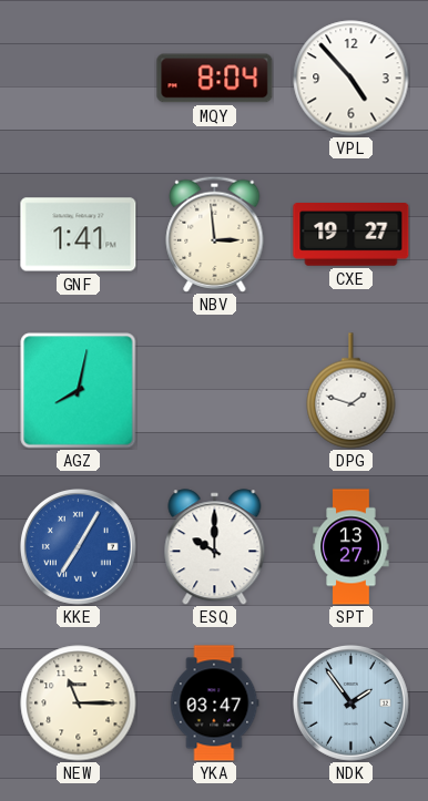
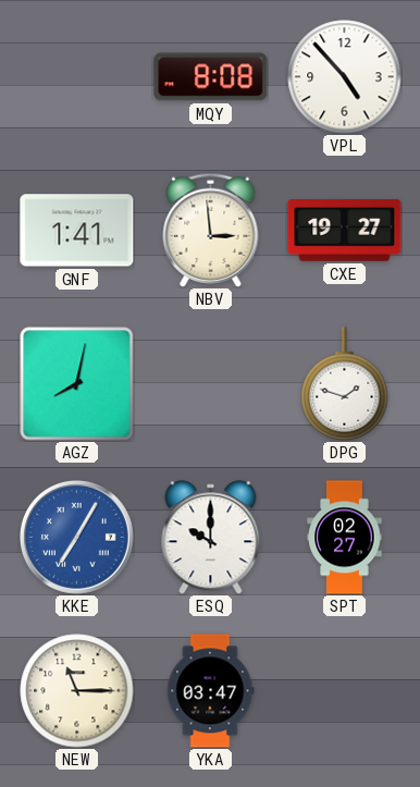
MQY: 8:04 -> 8:08 (211, 77)
SPT: 13:27 -> 02:27 (345, 538)
NDK: 1:54 -> none (350, 702)
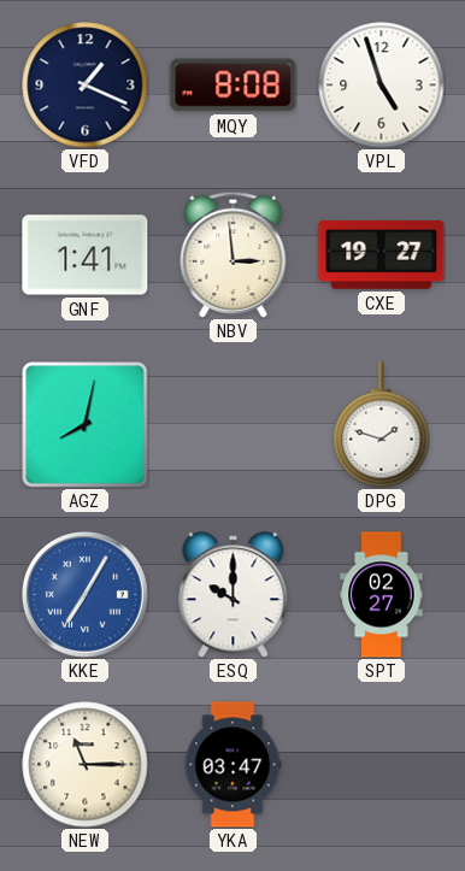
VFD: none -> 1:19 (86, 86)
VPL: 4:53 -> 4:57 (382, 86)
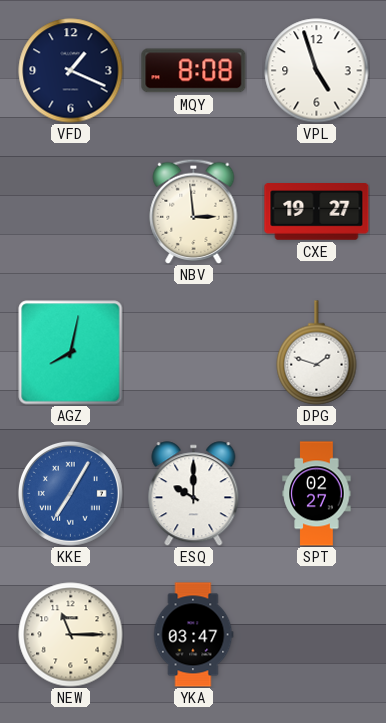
GNF: 1:41 -> none (86, 255)
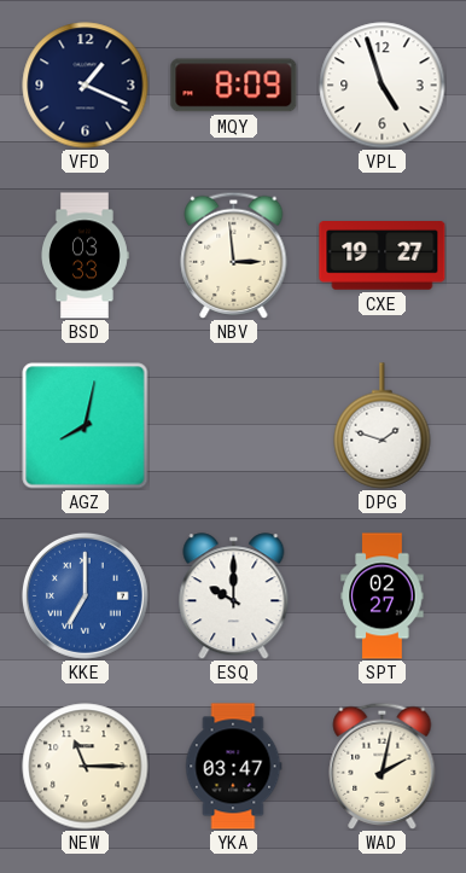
MQY: 8:08 -> 8:09 (234, 86)
BSD: none -> 03:33 (86, 256)
KKE: 7:05 -> 7:00 (85, 595)
WAD: none -> 2:02 (383, 766)
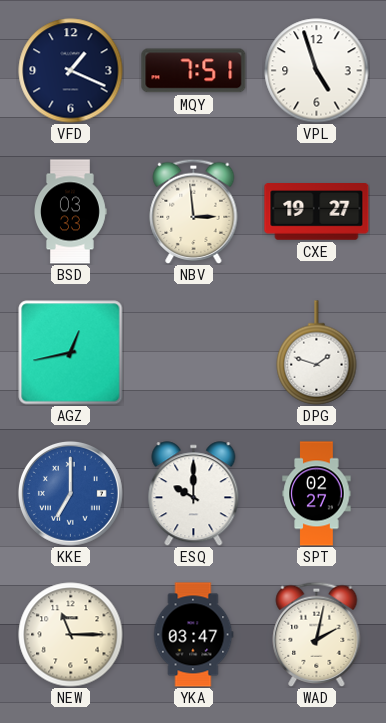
MQY: 8:09 -> 7:51 (194, 71)
AGZ: 8:02 -> 12:43 (71, 353)
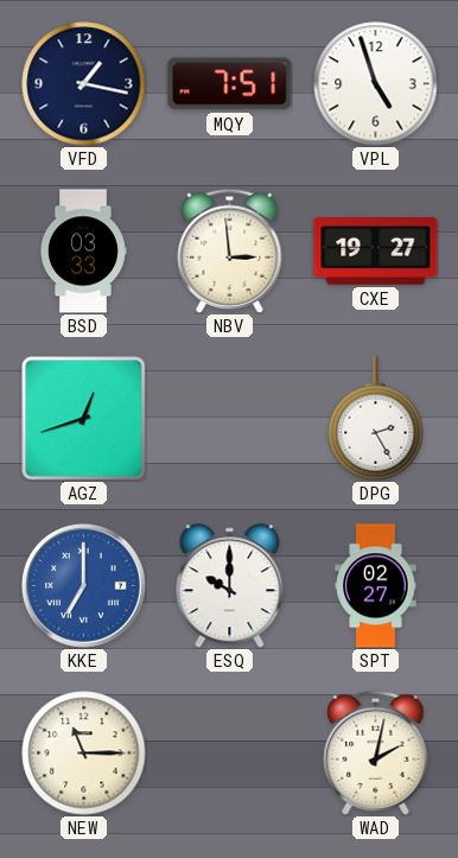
VFD: 1:19 -> 1:17 (84, 84)
AGZ: 12:43 -> 12:42 (84, 419)
DPG: 1:48 -> 2:25 (376, 419)
YKA: 03:47 -> none (194, 635)
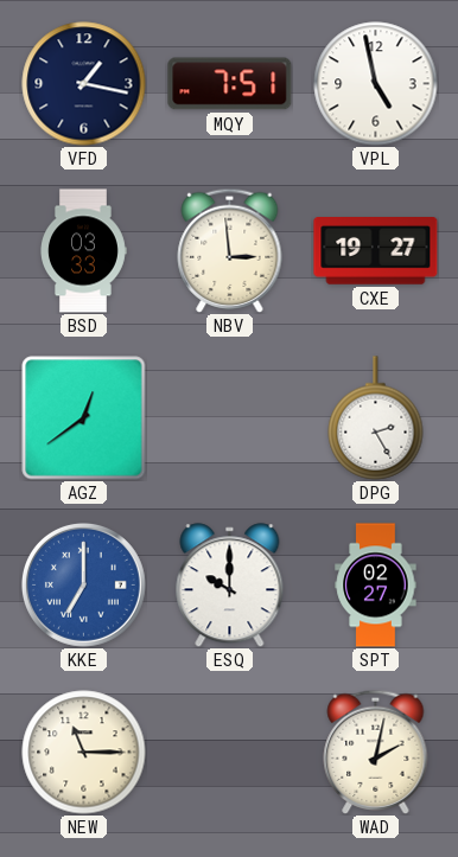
VPL: 4:57 -> 4:58 (376, 84)
AGZ: 12:42 -> 12:39 (84, 418)
